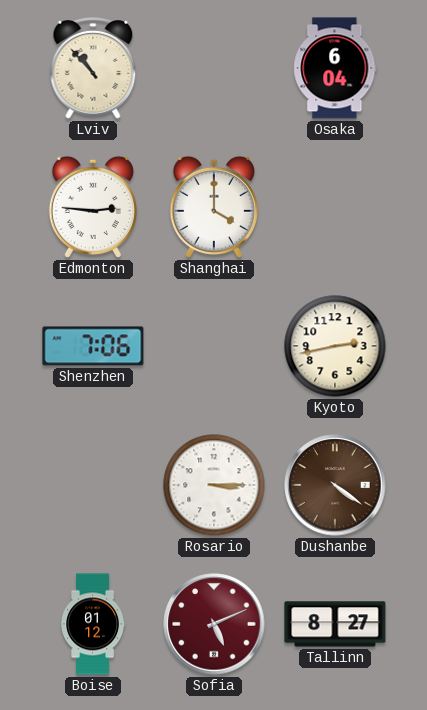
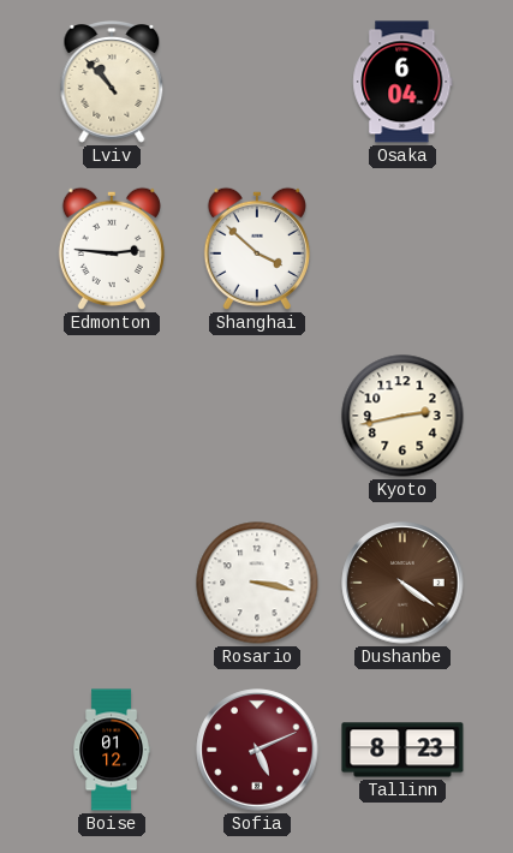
Shanghai: 4:00 -> 3:52 (257, 249)
Shenzhen: 7:06 -> none (93, 346)
Rosario: 3:15 -> 3:17 (257, 583)
Tallinn: 8:27 -> 8:23 (402, 750)
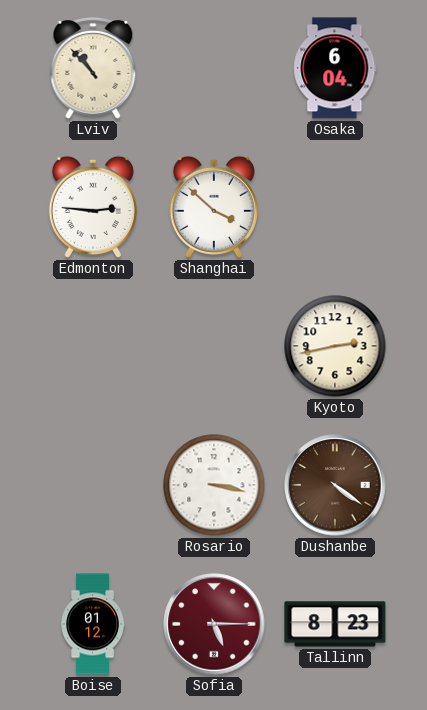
Sofia: 5:11 -> 5:15 (214, 624)
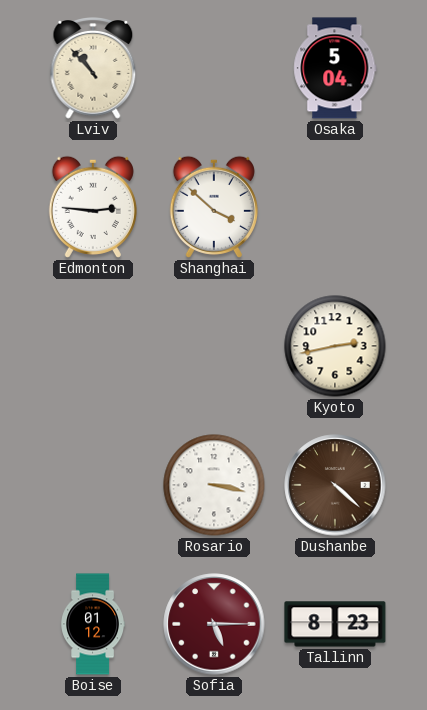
Osaka: 6:04 -> 5:04 (335, 68)
Dushanbe: 4:21 -> 4:22 (335, 485)
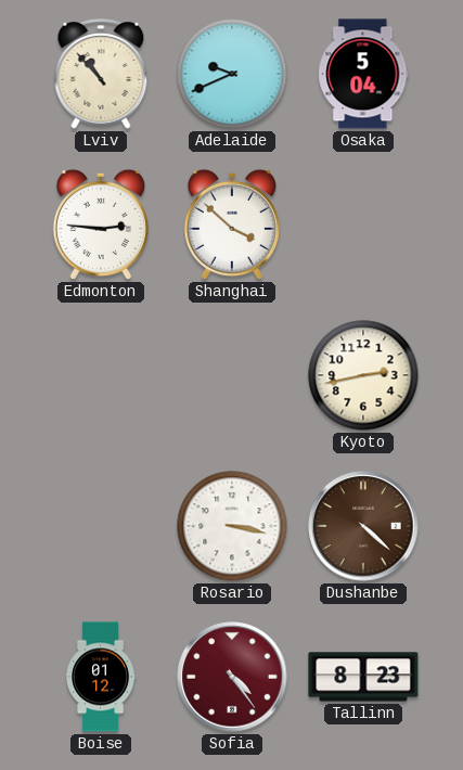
Adelaide: none -> 9:41 (232, 74)
Sofia: 5:15 -> 4:24 (232, 677)
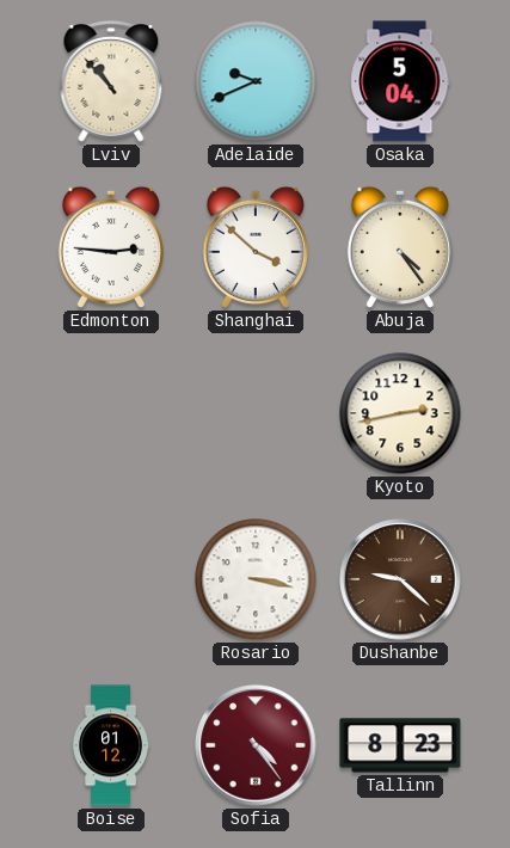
Abuja: none -> 4:24 (400, 247)
Dushanbe: 4:22 -> 9:22 (400, 579)
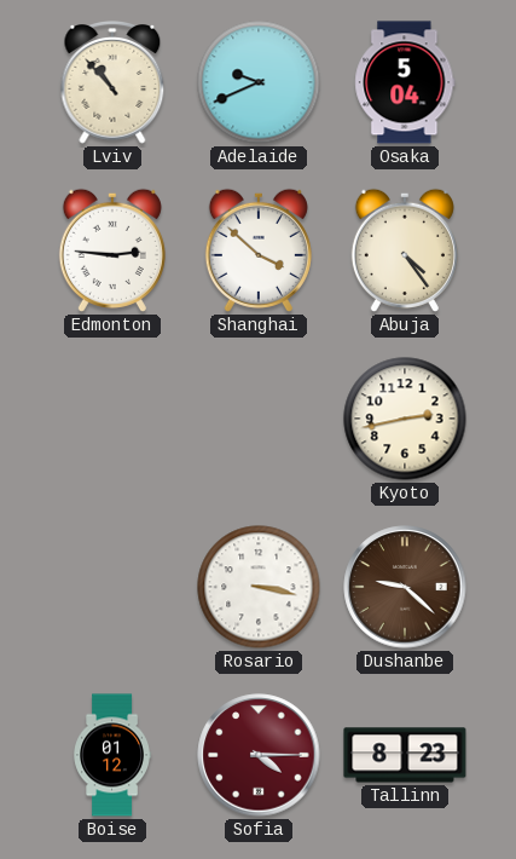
Sofia: 4:24 -> 4:15 (259, 755)
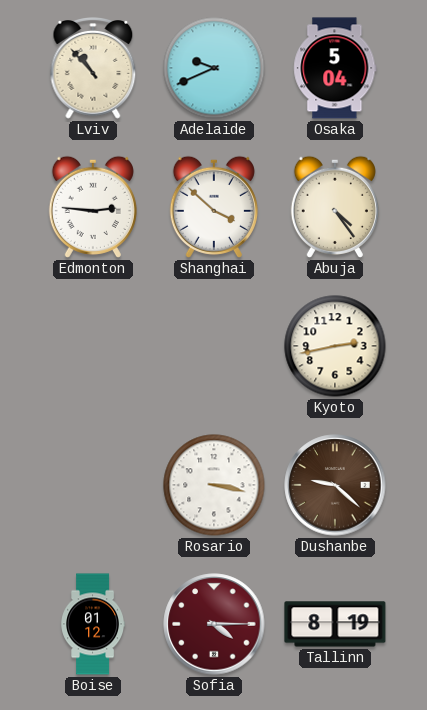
Tallinn: 8:23 -> 8:19 (335, 624)
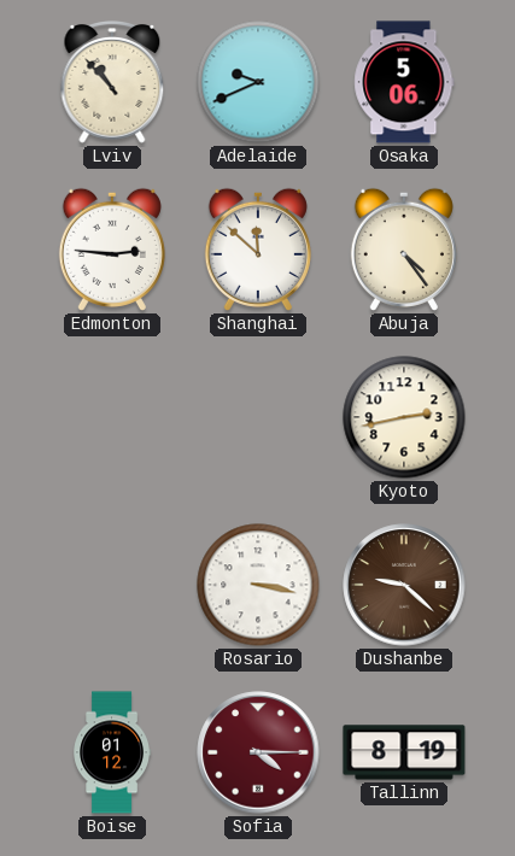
Osaka: 5:04 -> 5:06 (404, 82)
Shanghai: 3:52 -> 11:52 (258, 250)
